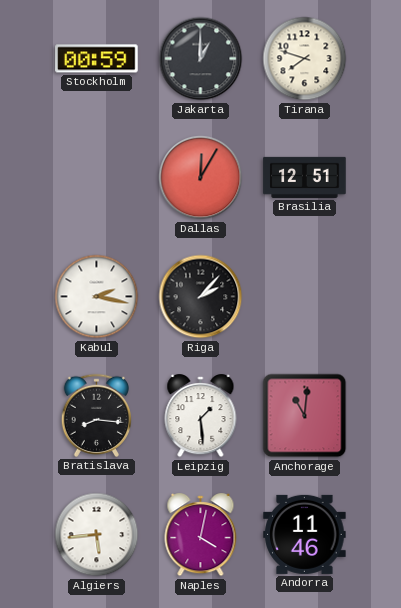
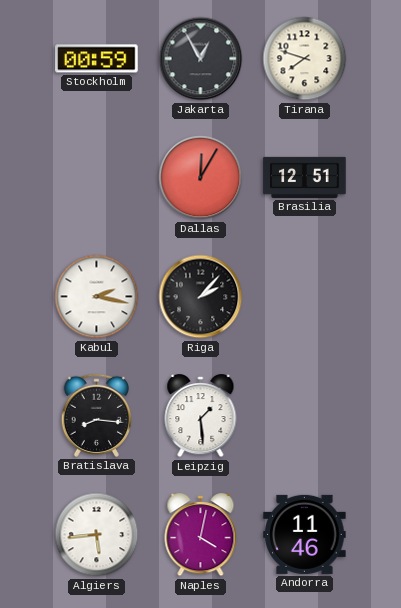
Jakarta: 1:00 -> 12:55 (201, 59)
Anchorage: 11:01 -> none (305, 416)
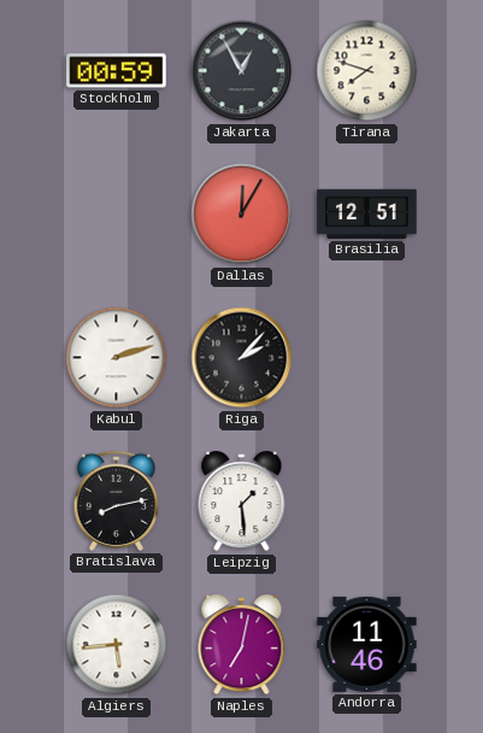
Kabul: 2:17 -> 2:12 (117, 358)
Bratislava: 8:16 -> 8:13 (116, 500)
Naples: 4:02 -> 7:02 (242, 645)
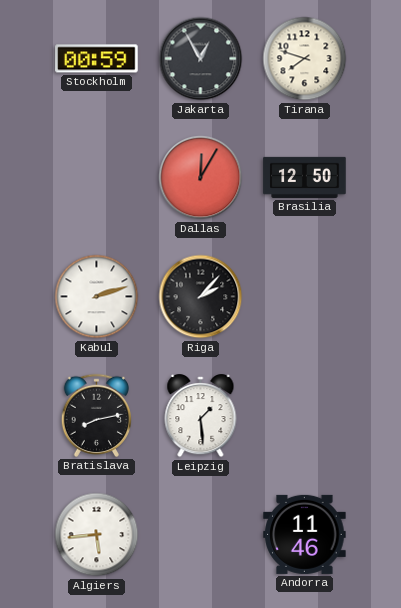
Brasilia: 12:51 -> 12:50 (305, 177)
Naples: 7:02 -> none (242, 645)
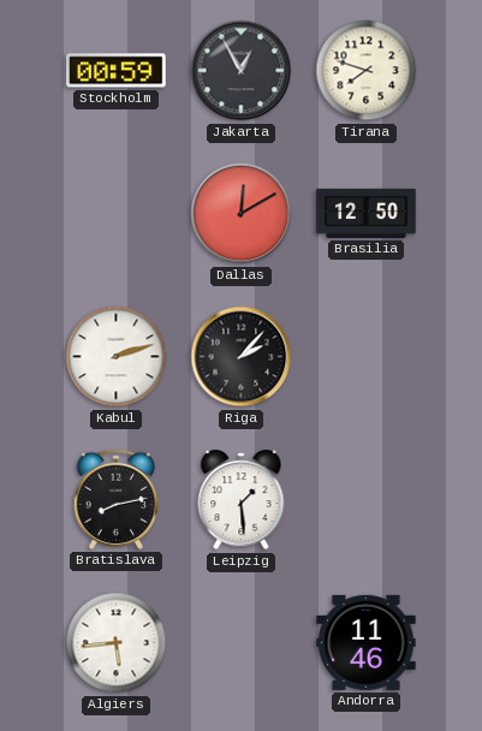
Dallas: 12:05 -> 12:10 (242, 214)
